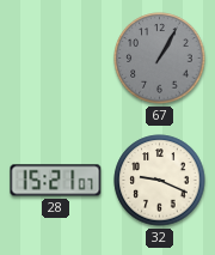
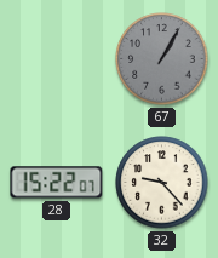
28: 15:21 -> 15:22 (57, 183)
32: 9:19 -> 9:23 (162, 183)
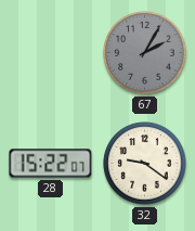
67: 1:05 -> 2:05 (145, 53)
32: 9:23 -> 9:21 (145, 164)
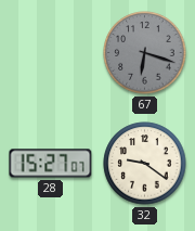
67: 2:05 -> 6:18 (145, 53)
28: 15:22 -> 15:27 (51, 164)
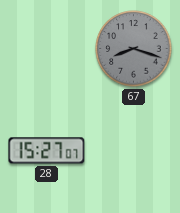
67: 6:18 -> 8:18 (134, 49)
32: 9:21 -> none (145, 164)
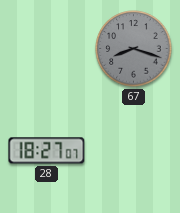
28: 15:27 -> 18:27 (47, 151)
